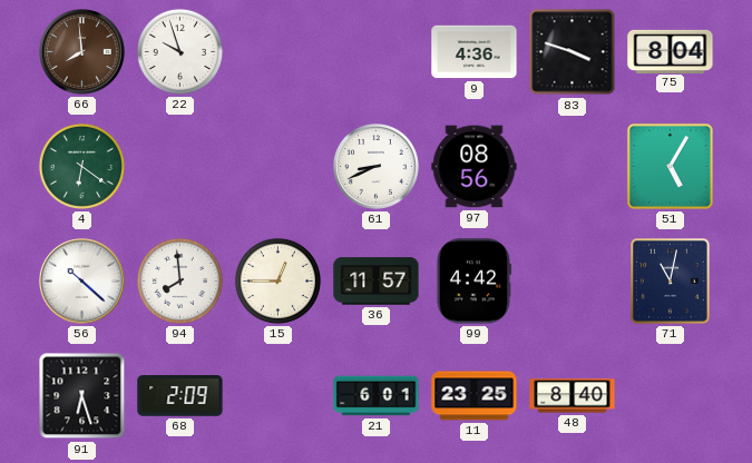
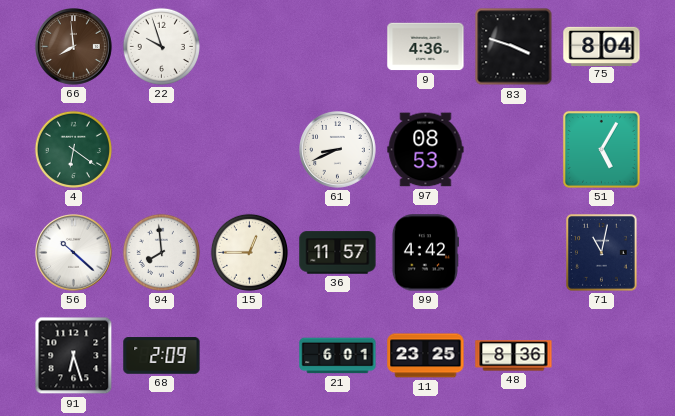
97: 08:56 -> 08:53 (426, 150)
48: 8:40 -> 8:36 (514, 356)
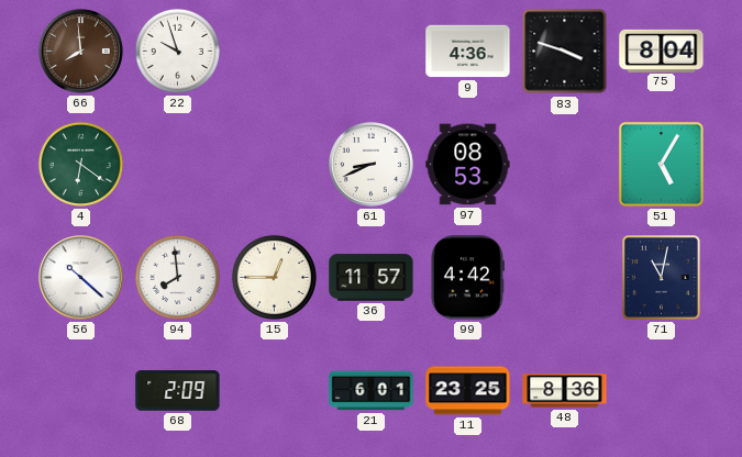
91: 6:27 -> none (74, 356)
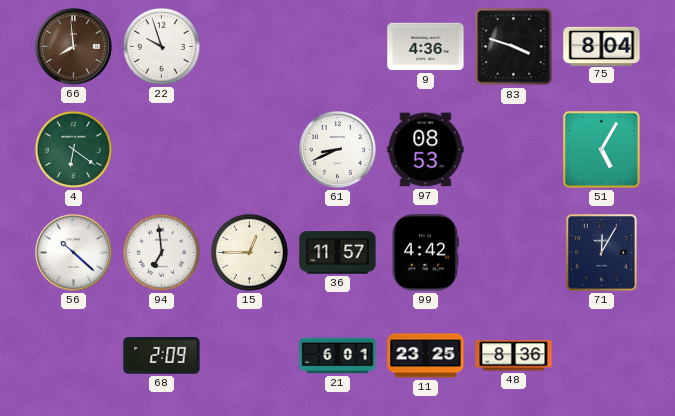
94: 7:59 -> 6:59 (161, 252)
71: 11:02 -> 12:05 (602, 253)
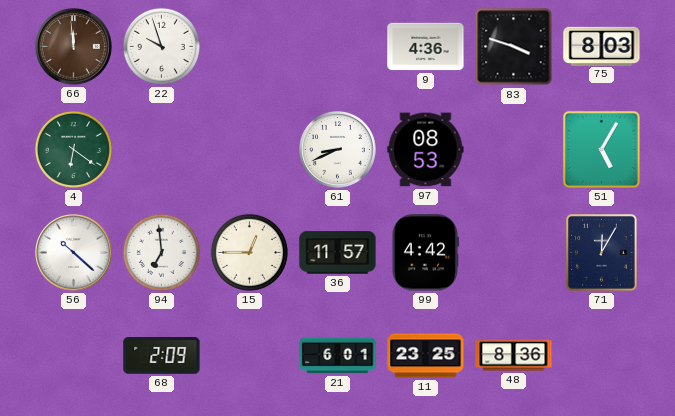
66: 7:59 -> 11:59 (74, 47)
75: 8:04 -> 8:03 (602, 46)
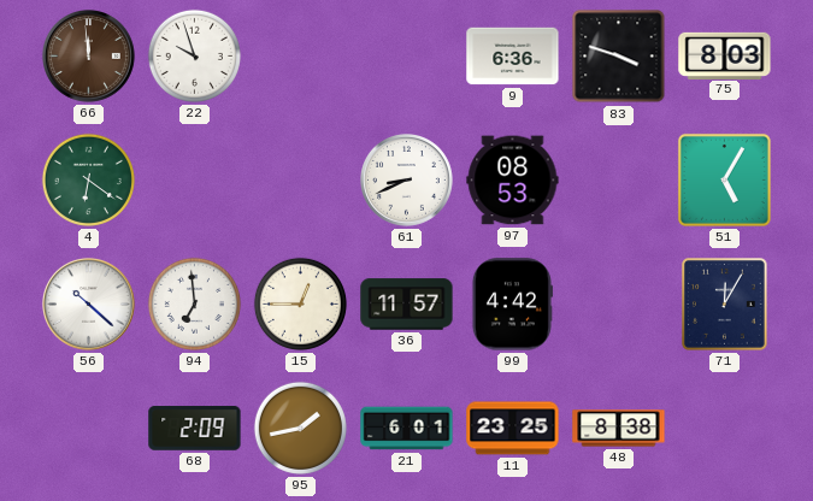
9: 4:36 -> 6:36 (513, 57)
95: none -> 1:43 (300, 428)
48: 8:36 -> 8:38 (619, 429)
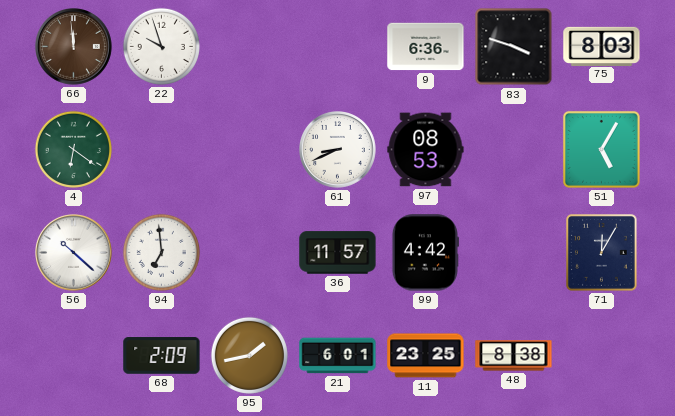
15: 12:45 -> none (300, 303)
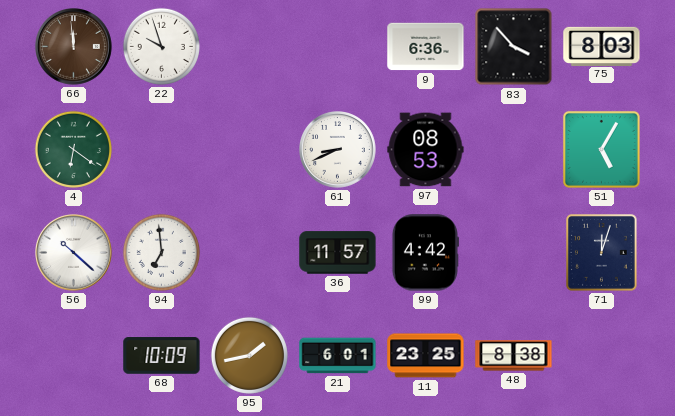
83: 3:48 -> 3:53 (514, 47)
71: 12:05 -> 12:03 (602, 253)
68: 2:09 -> 10:09 (162, 356)
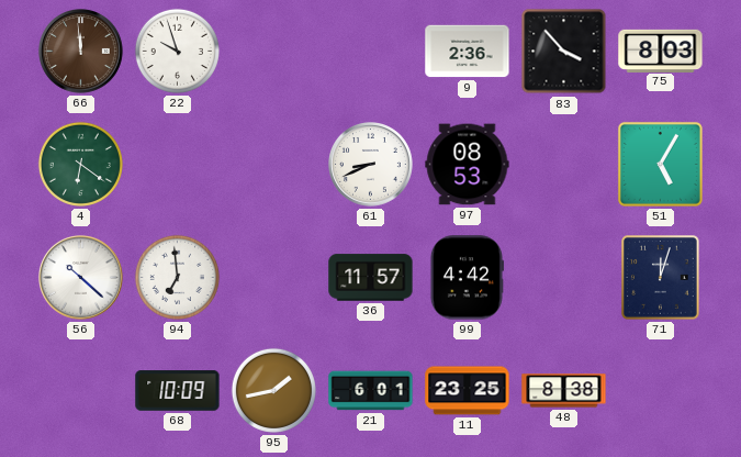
9: 6:36 -> 2:36 (468, 52)
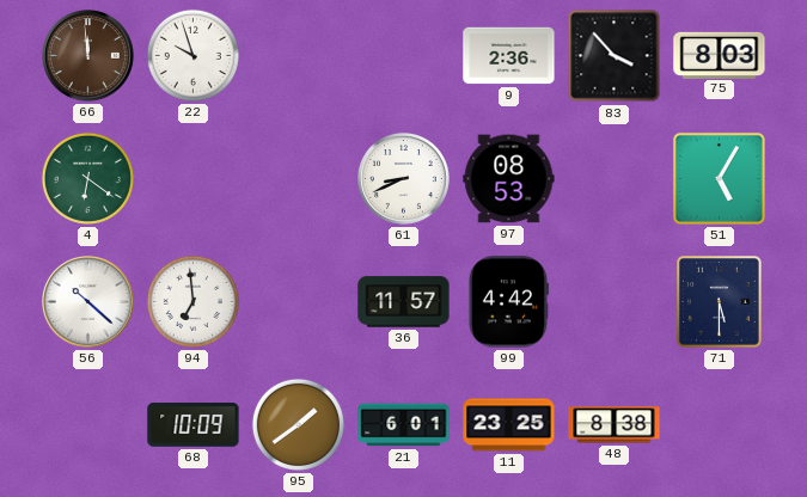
71: 12:03 -> 5:30 (720, 302)
95: 1:43 -> 1:39 (298, 424)
